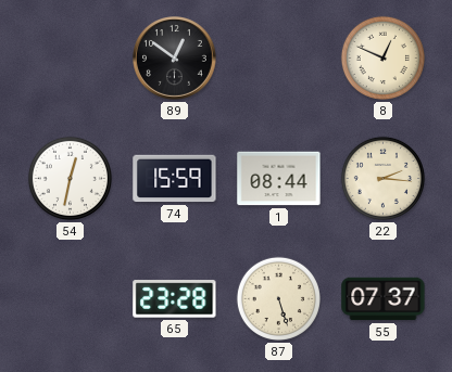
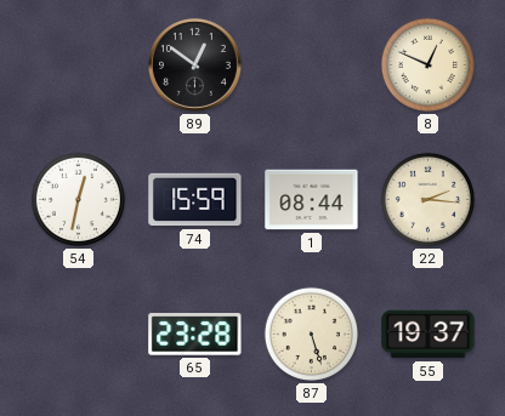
55: 07:37 -> 19:37 (429, 335)
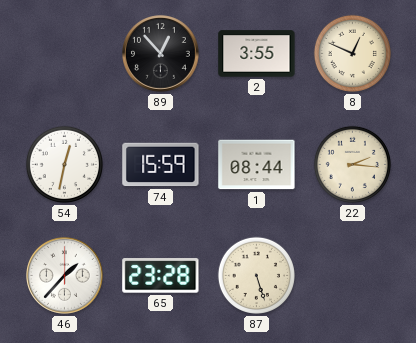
89: 12:51 -> 12:53 (161, 54)
2: none -> 3:55 (257, 54)
46: none -> 1:37 (65, 276)
55: 19:37 -> none (429, 335)
